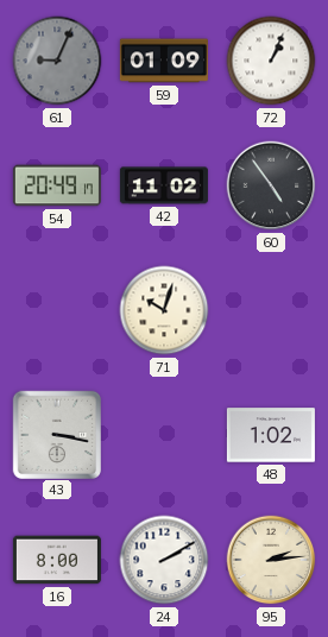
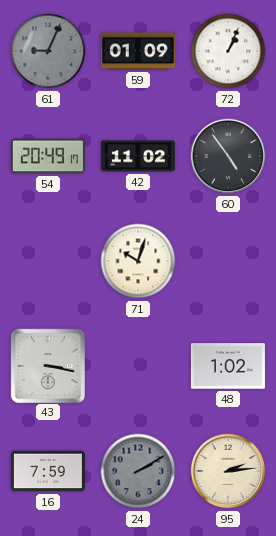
16: 8:00 -> 7:59 (48, 471)
24 dial: white -> grey (138, 471)
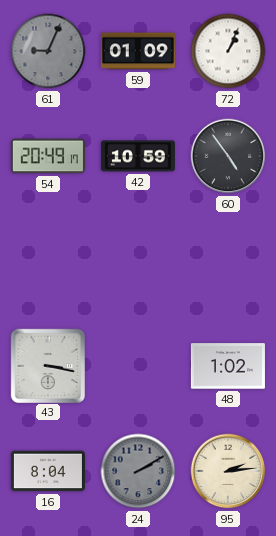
42: 11:02 -> 10:59 (138, 156)
71: 10:03 -> none (138, 261)
16: 7:59 -> 8:04 (48, 471)
